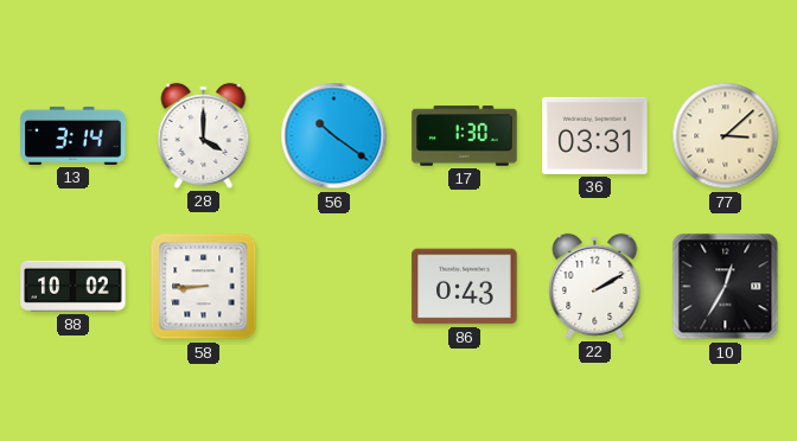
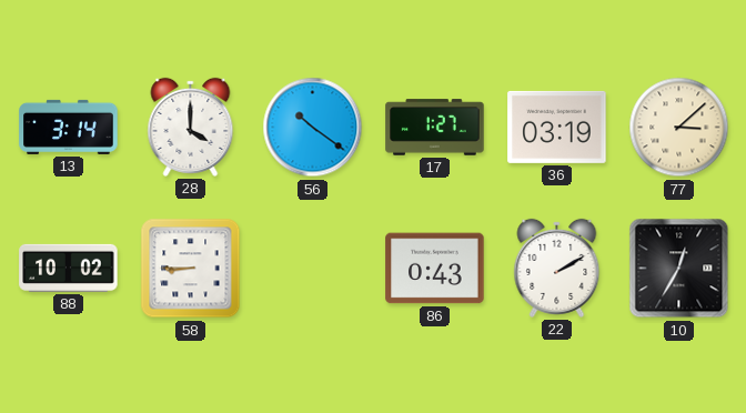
17: 1:30 -> 1:27 (435, 128)
36: 03:31 -> 03:19 (557, 127)
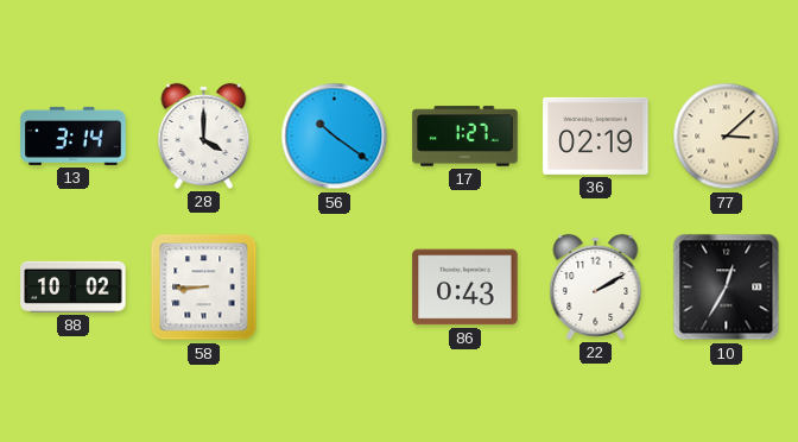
36: 03:19 -> 02:19 (596, 135)
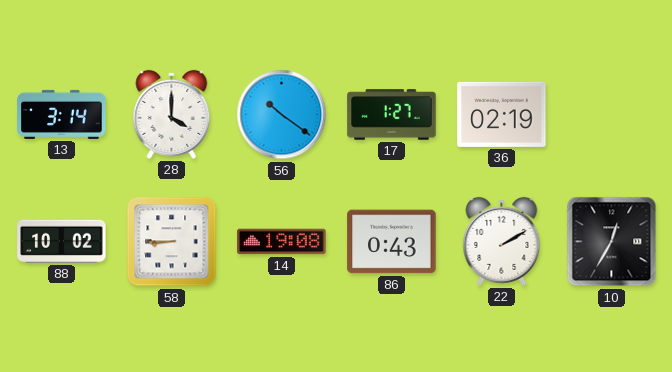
77: 3:08 -> none (727, 137)
14: none -> 19:08 (282, 242)
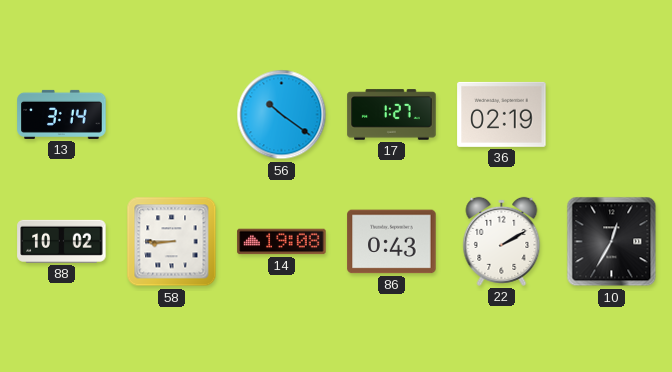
28: 4:00 -> none (172, 114)
